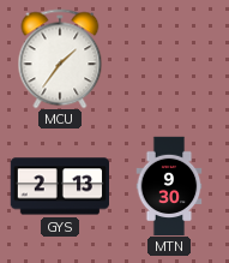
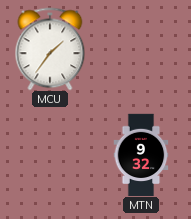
GYS: 2:13 -> none (59, 186)
MTN: 9:30 -> 9:32 (141, 155)
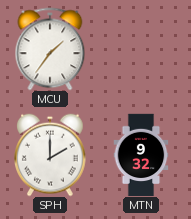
SPH: none -> 2:00 (51, 155)
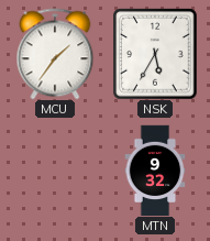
NSK: none -> 5:35 (155, 54)
SPH: 2:00 -> none (51, 155)
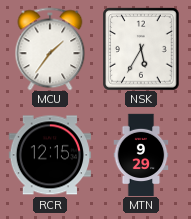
RCR: none -> 12:15 (49, 155)
MTN: 9:32 -> 9:29 (141, 155)
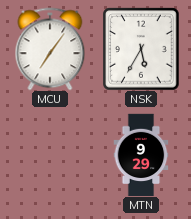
MCU: 1:36 -> 7:06 (50, 49)
RCR: 12:15 -> none (49, 155)
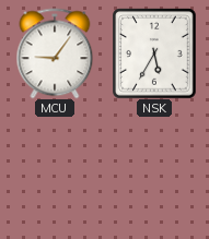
MCU: 7:06 -> 9:06 (55, 53)
MTN: 9:29 -> none (141, 155)
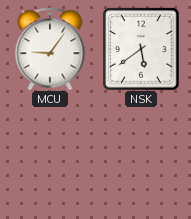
NSK: 5:35 -> 5:39 (141, 49)
